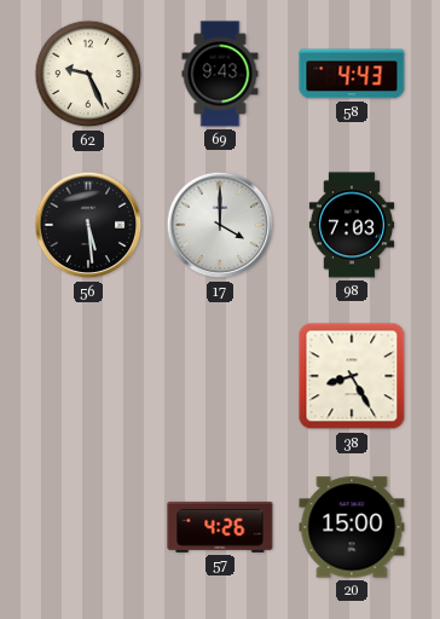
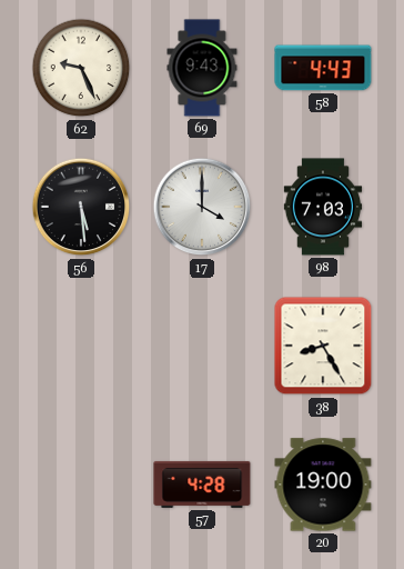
57: 4:26 -> 4:28 (202, 485)
20: 15:00 -> 19:00 (323, 485)
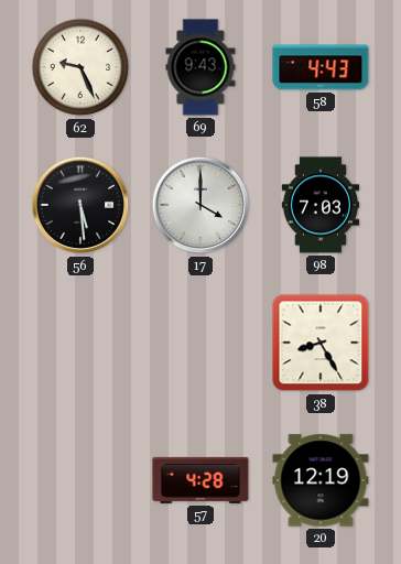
20: 19:00 -> 12:19 (321, 480)
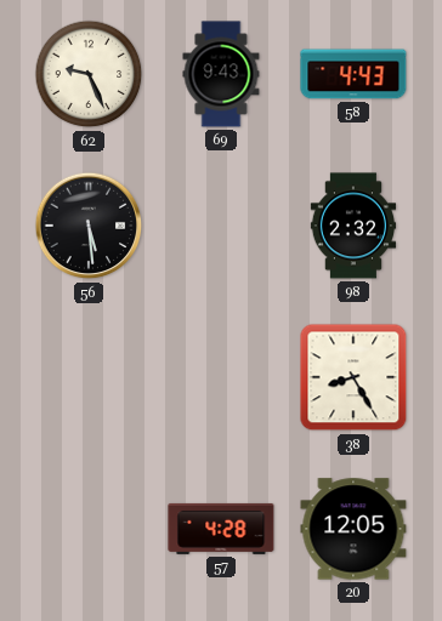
17: 4:00 -> none (201, 205)
98: 7:03 -> 2:32 (353, 226)
20: 12:19 -> 12:05 (353, 529)
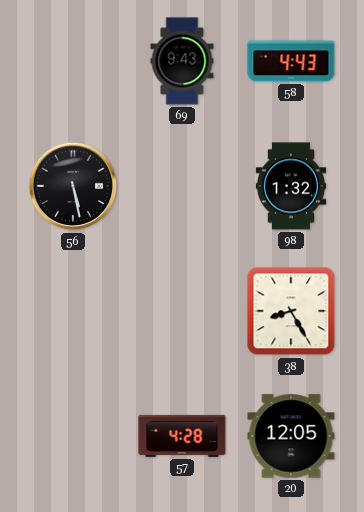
62: 9:26 -> none (89, 74)
56: 5:29 -> 5:28 (73, 186)
98: 2:32 -> 1:32 (291, 186)
